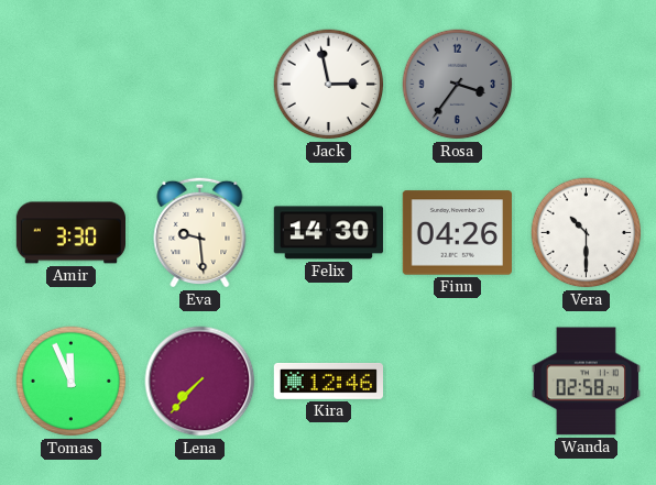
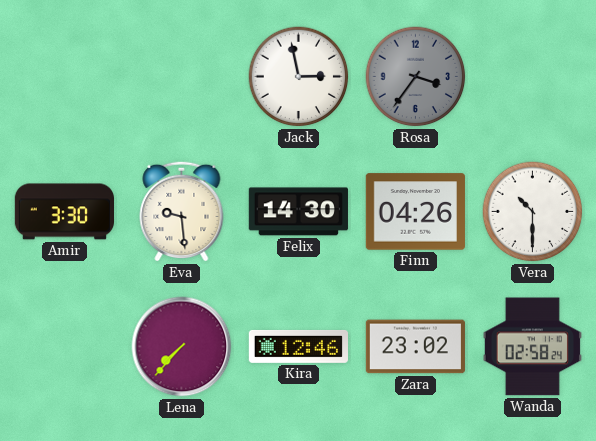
Tomas: 11:56 -> none (72, 382)
Zara: none -> 23:02 (415, 347)
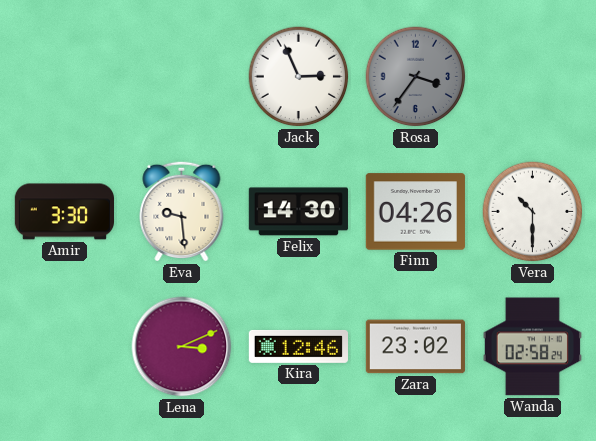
Jack: 2:58 -> 2:56 (299, 77)
Lena: 7:37 -> 3:11 (182, 347)
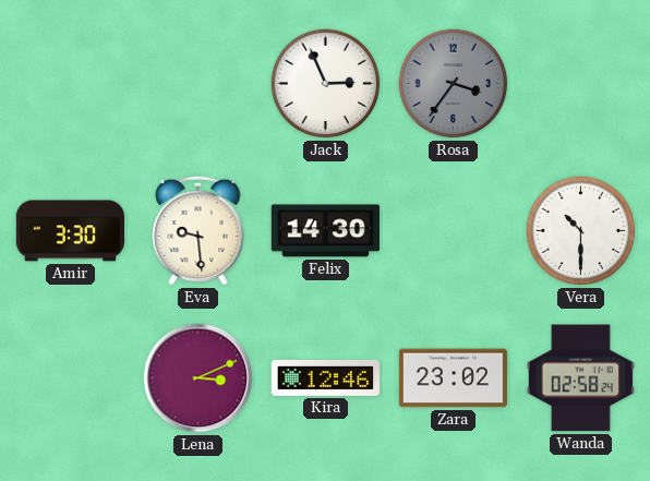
Finn: 04:26 -> none (415, 212)
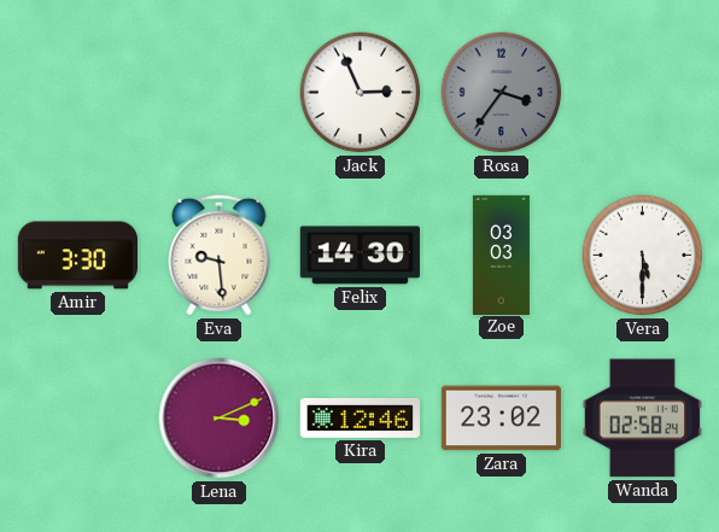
Zoe: none -> 03:03 (501, 255)
Vera: 10:30 -> 5:30 (643, 256)
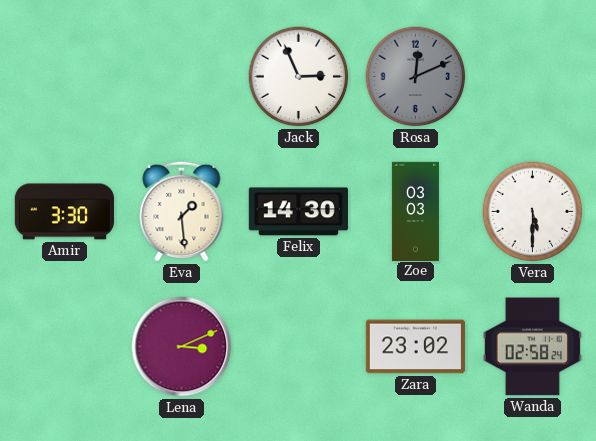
Rosa: 3:36 -> 12:11 (416, 77)
Eva: 9:29 -> 1:29 (182, 211)
Kira: 12:46 -> none (359, 417)
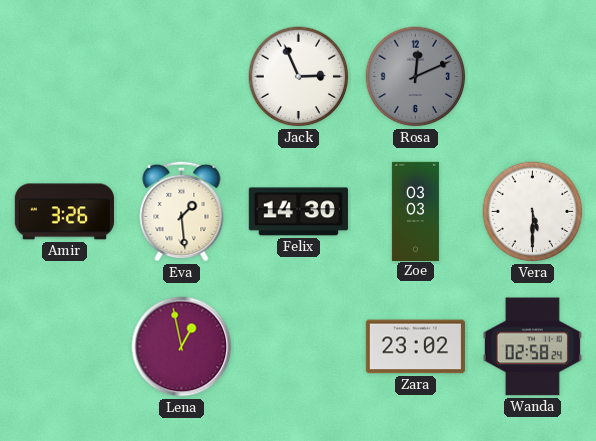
Amir: 3:30 -> 3:26 (64, 212)
Lena: 3:11 -> 12:58 (182, 347)
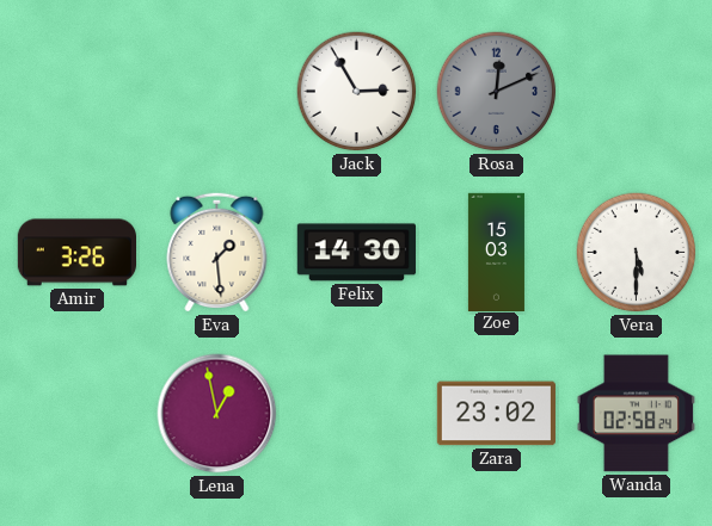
Jack: 2:56 -> 2:55 (357, 92)
Zoe: 03:03 -> 15:03 (496, 252)
